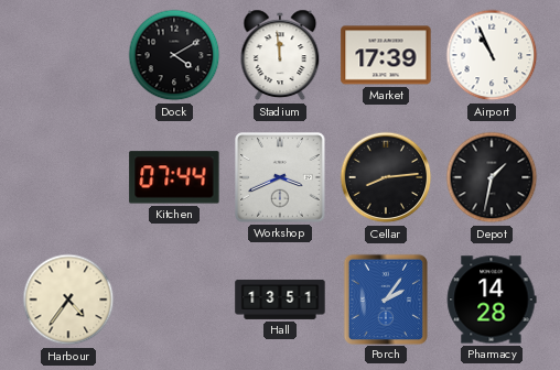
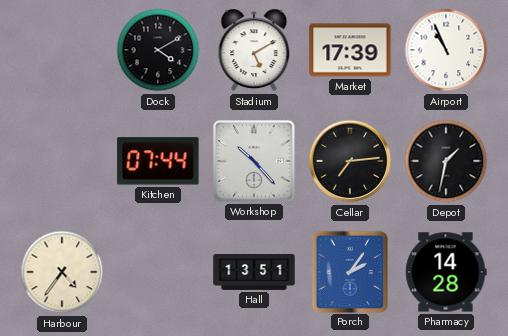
Stadium: 11:59 -> 5:10 (254, 50)
Workshop: 3:41 -> 10:23 (254, 161)
Cellar: 8:14 -> 7:14 (350, 161)
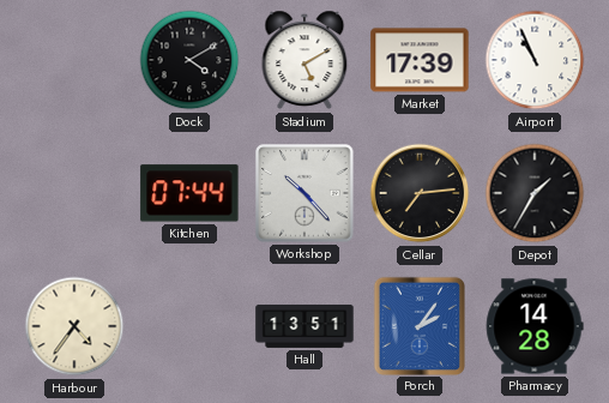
Depot: 1:32 -> 1:35 (535, 193)
